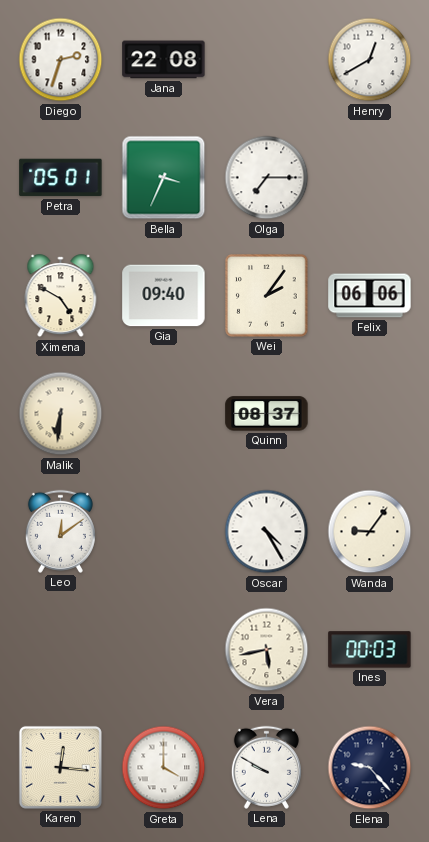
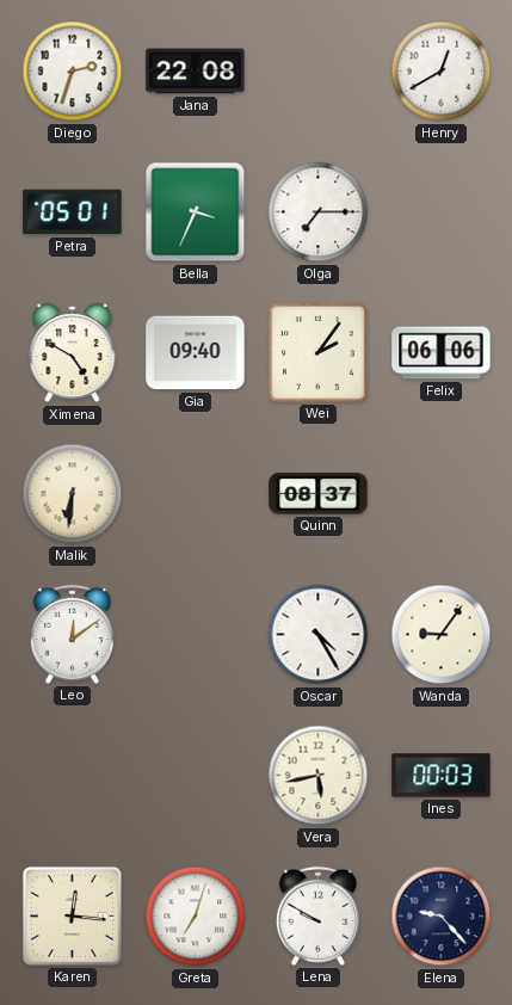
Greta: 4:00 -> 7:03 (196, 917)
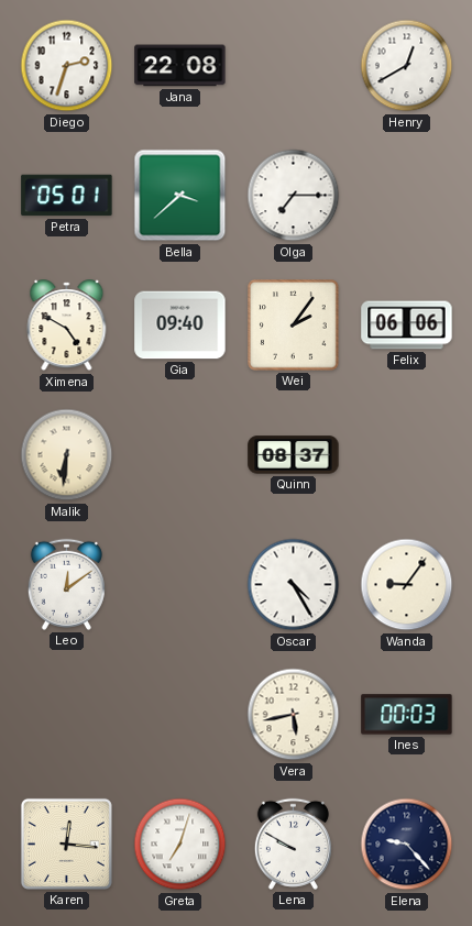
Bella: 3:34 -> 3:38 (180, 196)
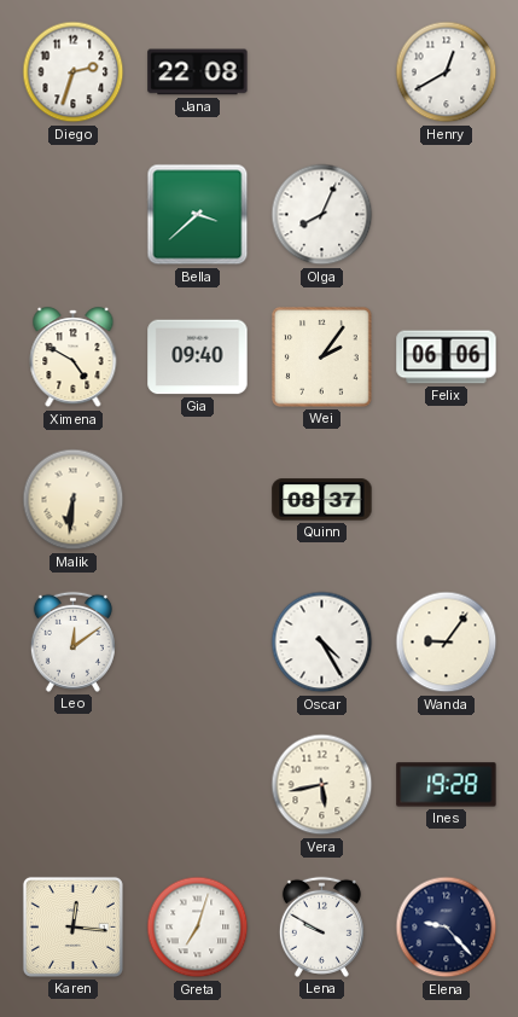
Petra: 05:01 -> none (67, 196)
Olga: 7:15 -> 8:04 (322, 215)
Ines: 00:03 -> 19:28 (447, 785)
